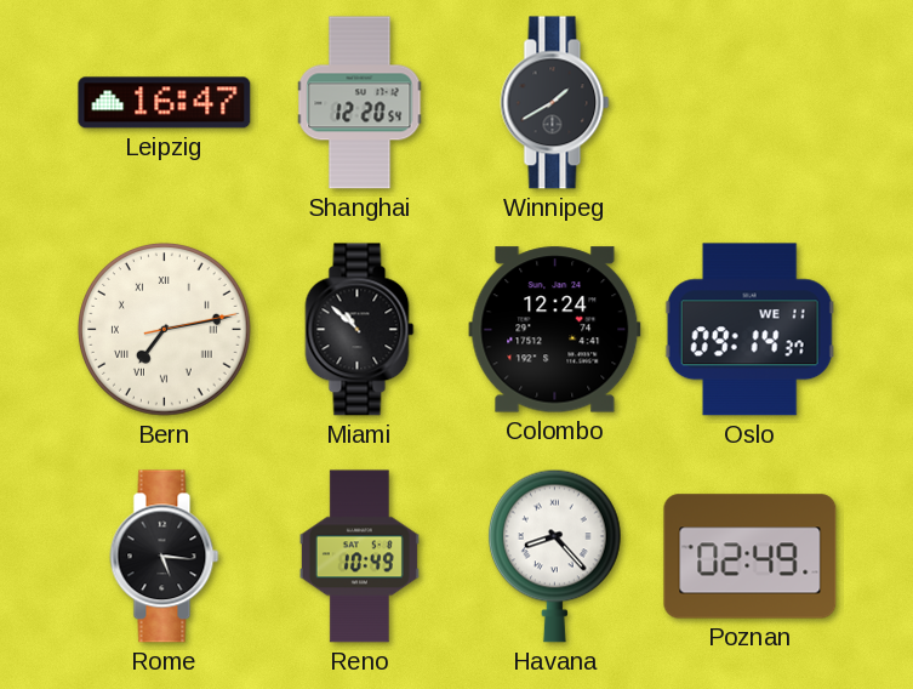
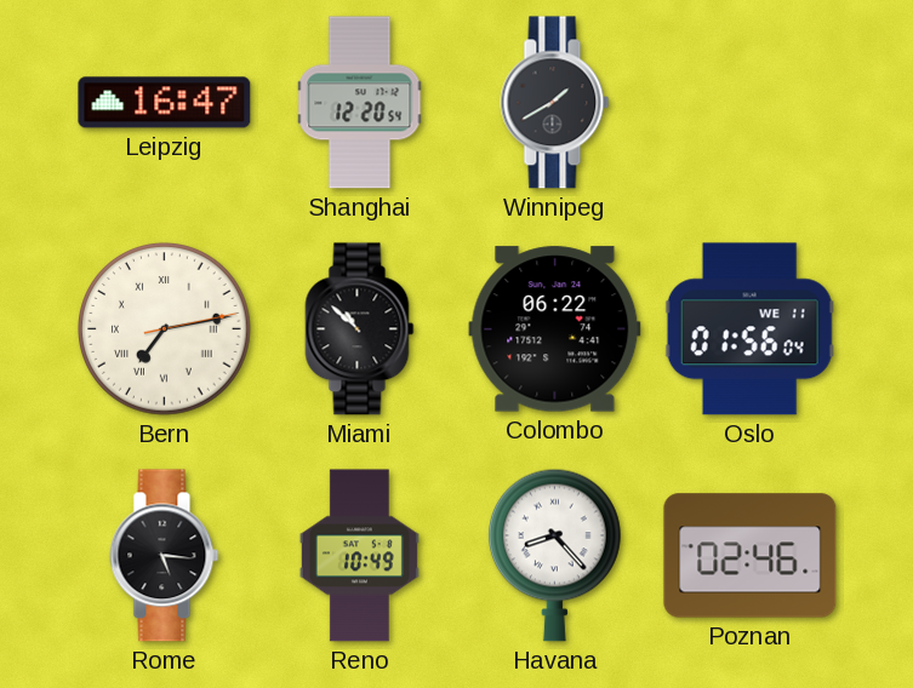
Colombo: 12:24 -> 06:22 (555, 329)
Oslo: 09:14 -> 01:56 (749, 329)
Poznan: 02:49 -> 02:46 (751, 556)
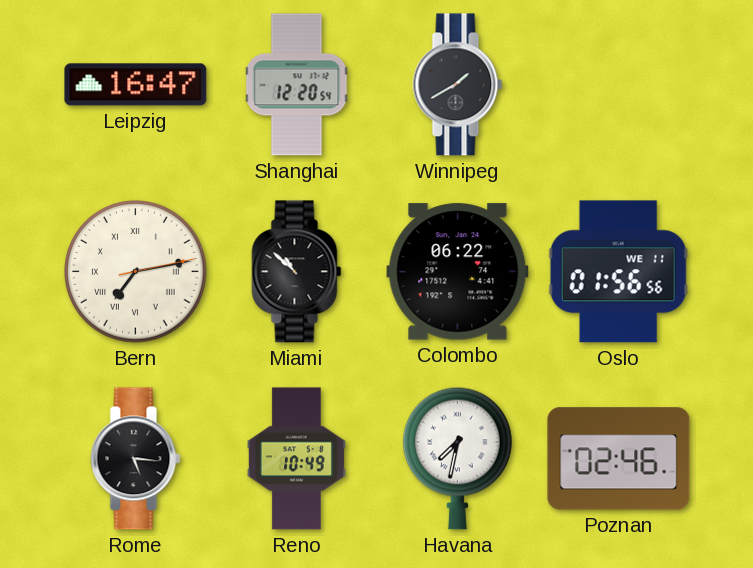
Oslo: 01:56:04 -> 01:56:56 (618, 272)
Havana: 8:23 -> 7:32 (457, 458)
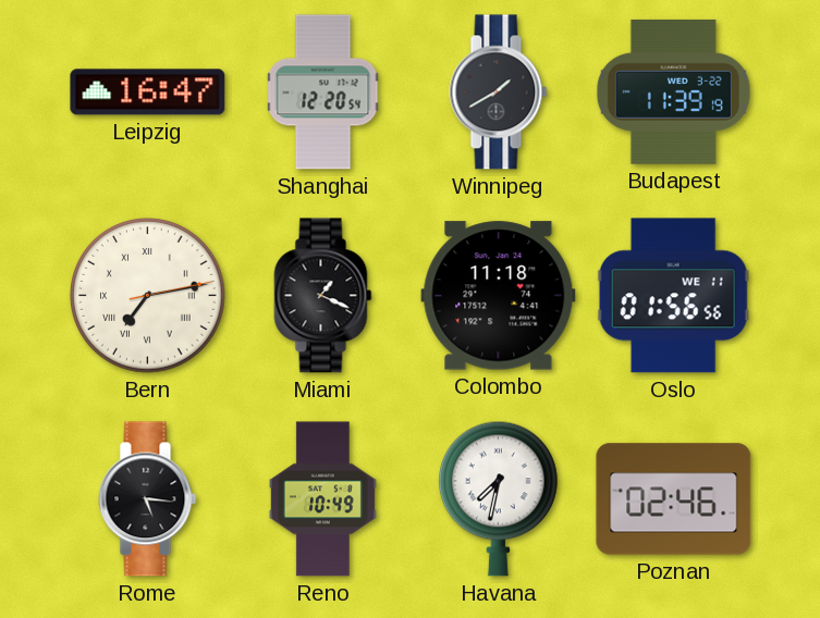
Budapest: none -> 11:39 (673, 91)
Miami: 10:52 -> 1:19 (323, 296)
Colombo: 06:22 -> 11:18 (499, 296)
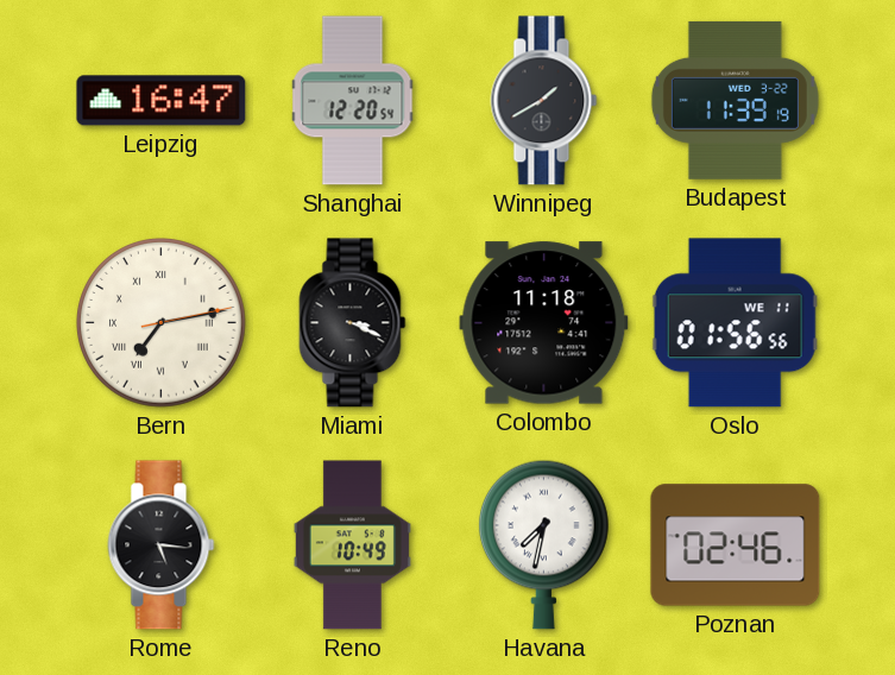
Miami: 1:19 -> 3:19 (353, 323)
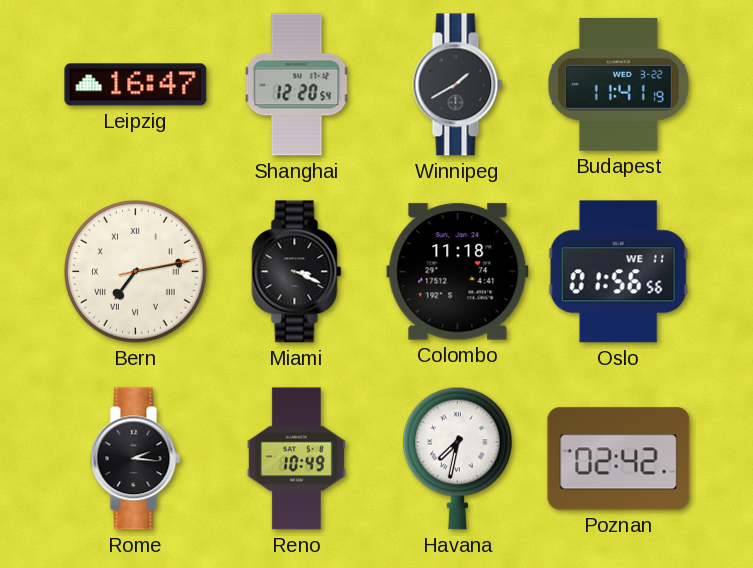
Budapest: 11:39 -> 11:41 (618, 84)
Rome: 5:16 -> 2:16 (136, 459)
Poznan: 02:46 -> 02:42 (619, 459)
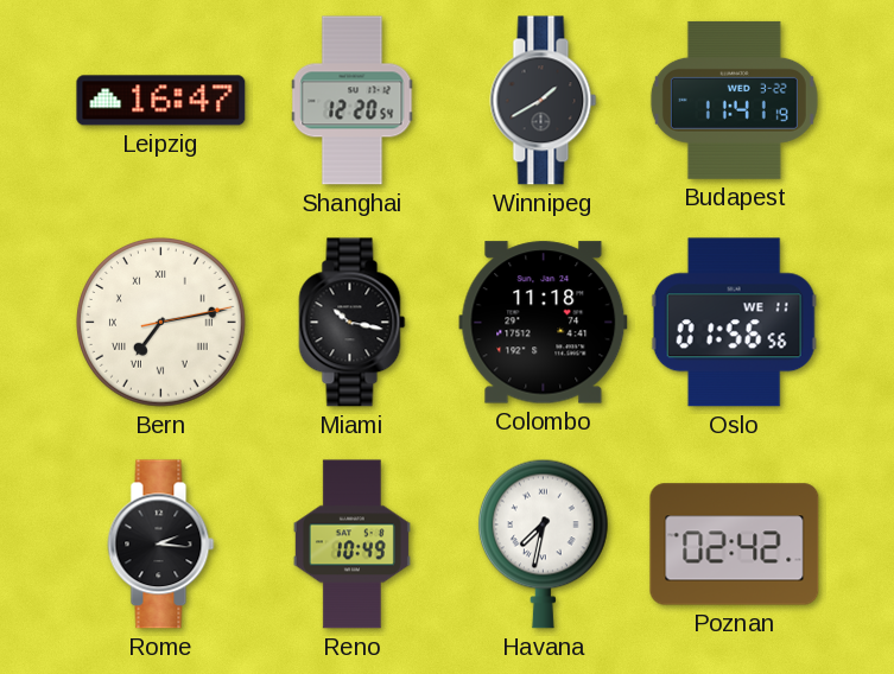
Miami: 3:19 -> 10:17 (353, 323)
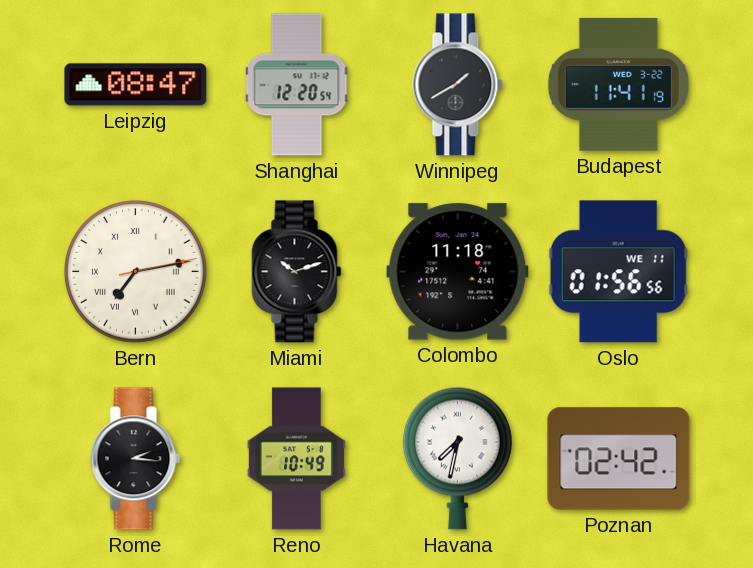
Leipzig: 16:47 -> 08:47 (136, 85)
Miami: 10:17 -> 10:12 (297, 272)
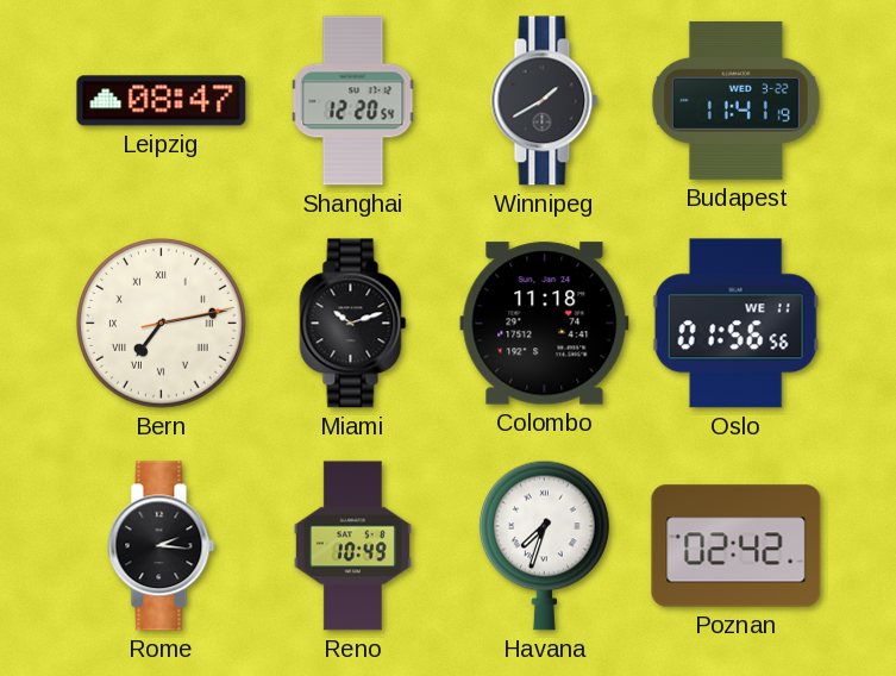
Havana: 7:32 -> 7:33 (544, 545)
